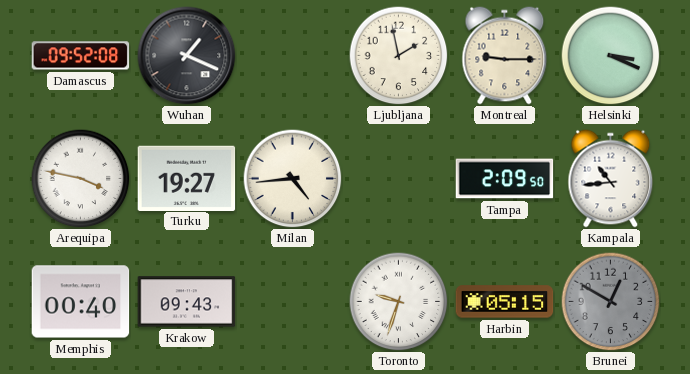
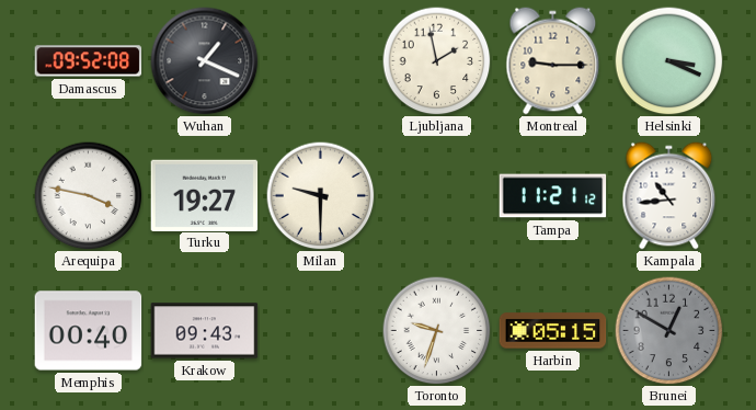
Milan: 4:44 -> 9:30 (321, 196)
Tampa: 2:09 -> 11:21 (553, 196)
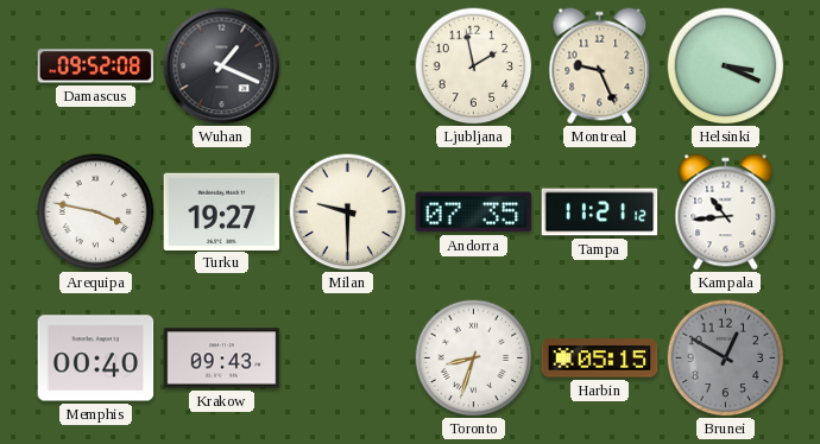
Montreal: 9:15 -> 9:26 (600, 66)
Andorra: none -> 07:35 (474, 213)
Toronto: 9:33 -> 8:33 (474, 359)
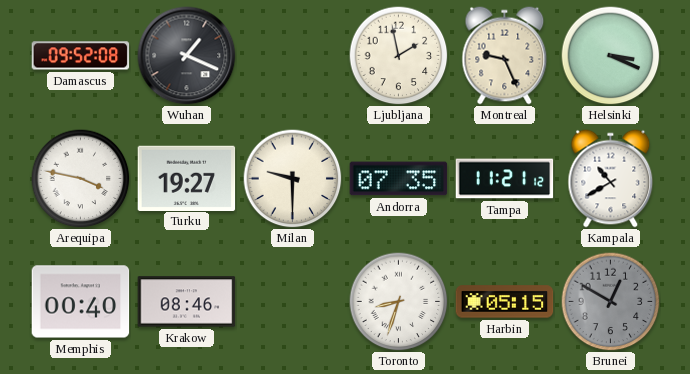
Kampala: 10:44 -> 10:40 (611, 179)
Krakow: 09:43 -> 08:46 (187, 302)
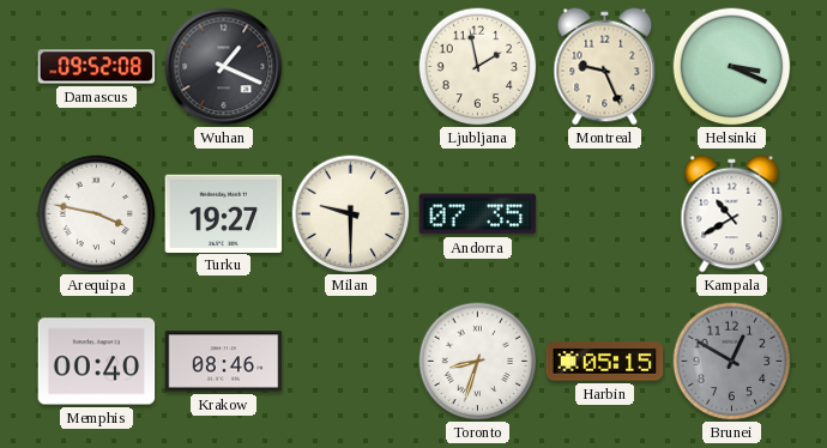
Tampa: 11:21 -> none (505, 179)
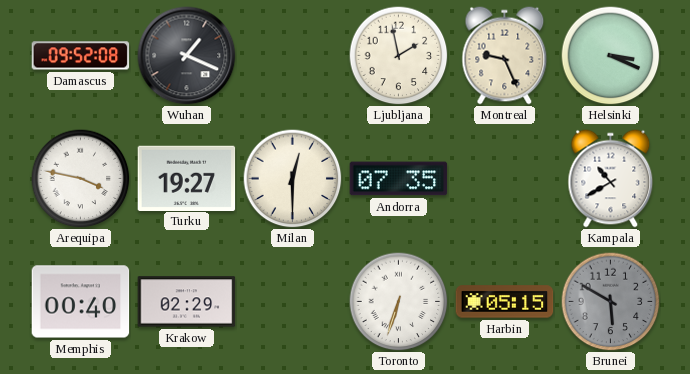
Milan: 9:30 -> 12:30 (293, 179)
Krakow: 08:46 -> 02:29 (187, 302)
Toronto: 8:33 -> 6:33 (399, 302)
Brunei: 12:50 -> 5:50 (611, 302)
